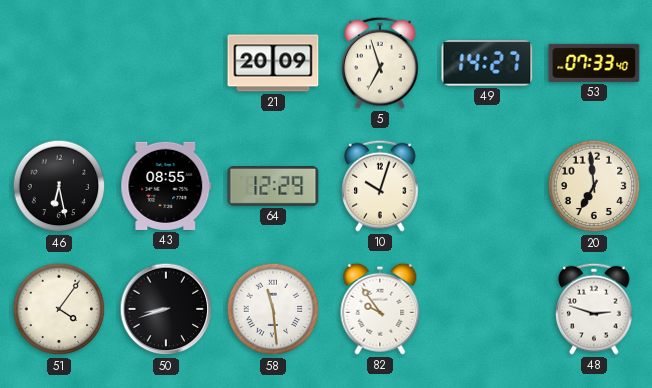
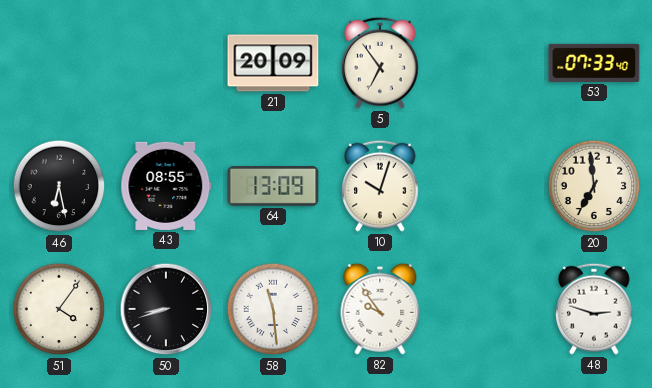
5: 6:57 -> 6:54 (380, 63)
49: 14:27 -> none (487, 63)
64: 12:29 -> 13:09 (273, 187)
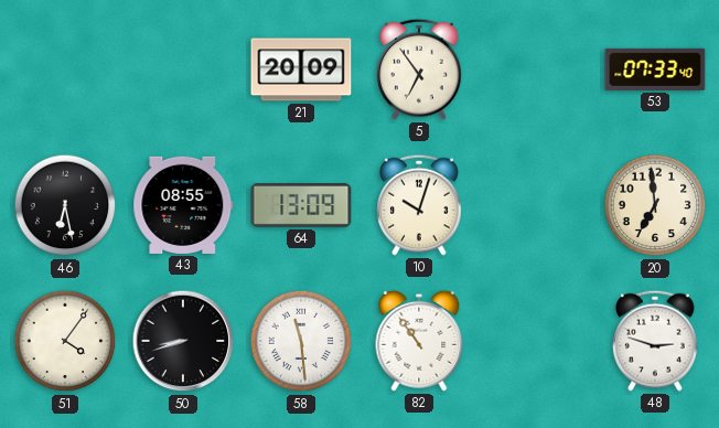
82: 9:54 -> 10:54 (419, 341)
